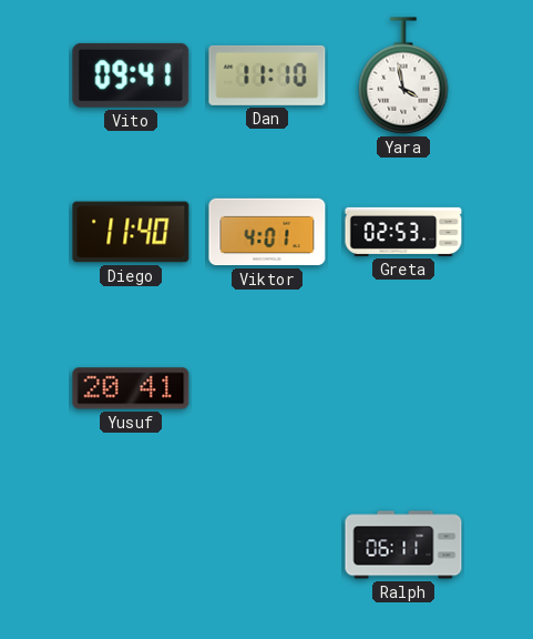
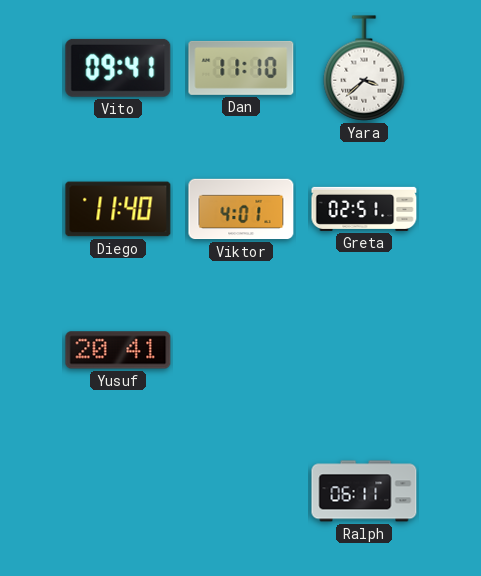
Yara: 3:58 -> 3:38 (364, 68)
Greta: 02:53 -> 02:51 (364, 209)
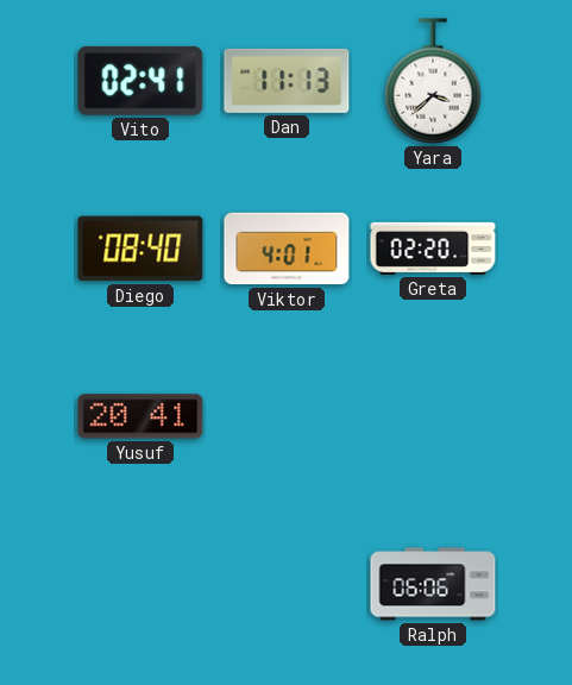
Vito: 09:41 -> 02:41 (140, 81)
Dan: 11:10 -> 11:13 (287, 81)
Diego: 11:40 -> 08:40 (140, 249)
Greta: 02:51 -> 02:20 (433, 249)
Ralph: 06:11 -> 06:06 (433, 584)
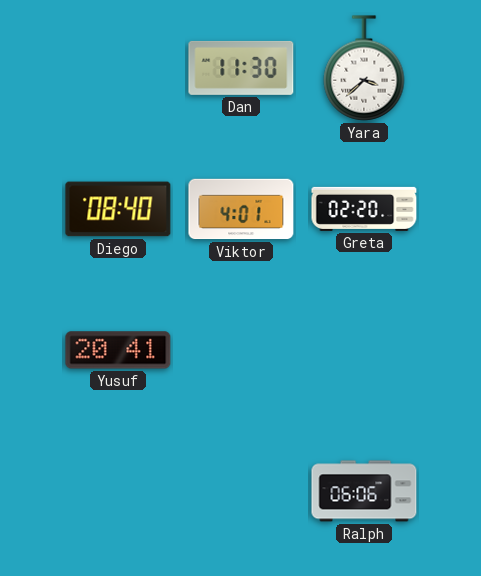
Vito: 02:41 -> none (140, 81)
Dan: 11:13 -> 11:30 (241, 68)
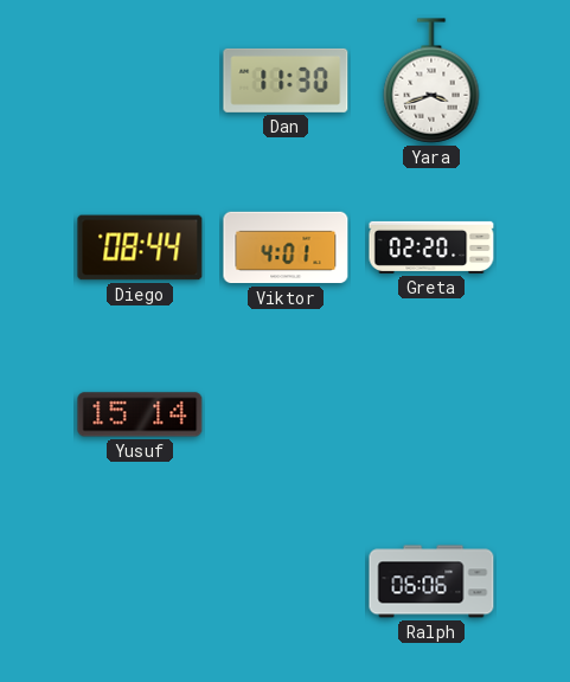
Yara: 3:38 -> 3:42 (431, 81)
Diego: 08:40 -> 08:44 (140, 247)
Yusuf: 20:41 -> 15:14 (140, 414)
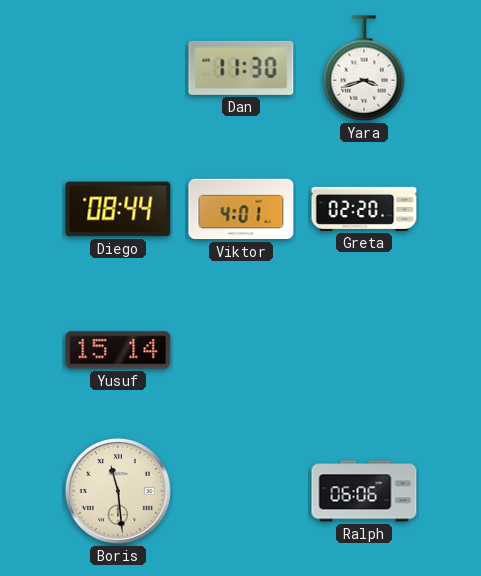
Boris: none -> 11:29 (118, 491)
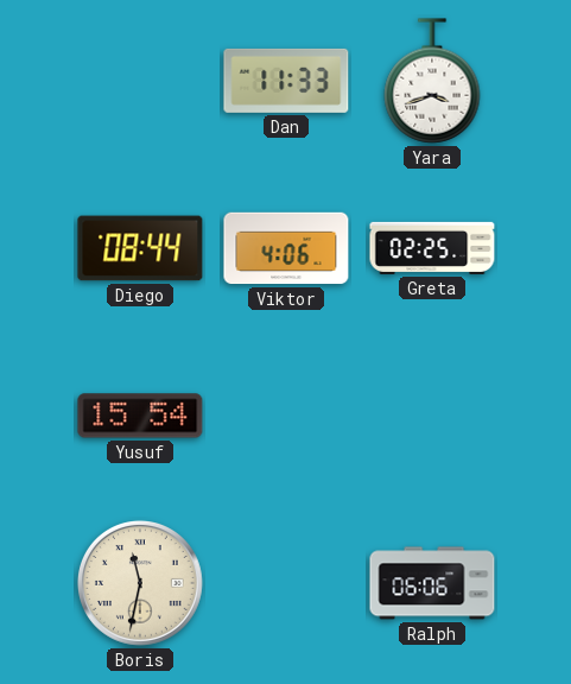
Dan: 11:30 -> 11:33 (286, 81)
Viktor: 4:01 -> 4:06 (286, 248)
Greta: 02:20 -> 02:25 (432, 248)
Yusuf: 15:14 -> 15:54 (140, 416)
Boris: 11:29 -> 11:32 (140, 583)
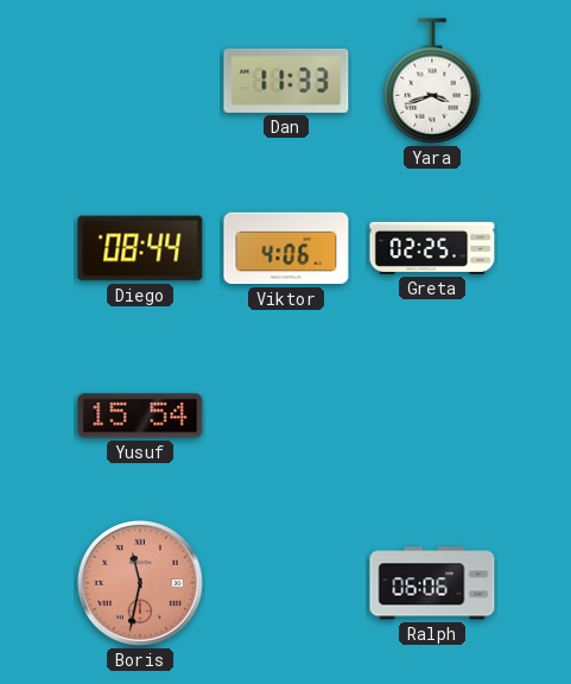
Boris dial: cream -> salmon (140, 583)
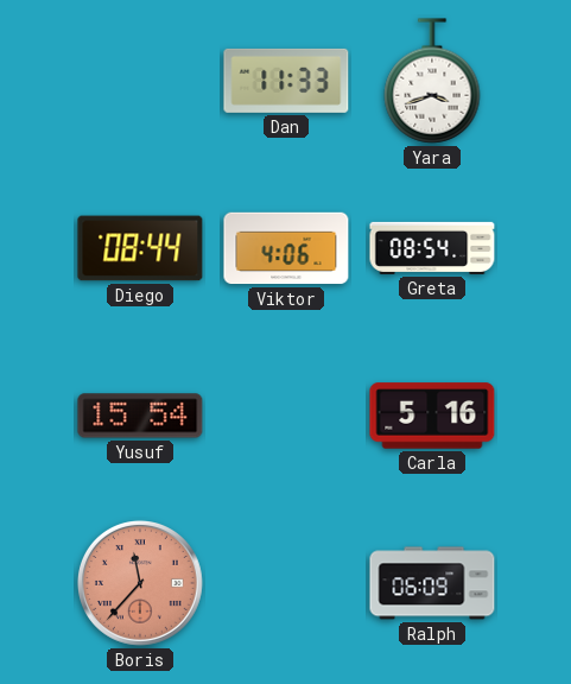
Greta: 02:25 -> 08:54 (432, 248)
Carla: none -> 5:16 (432, 416)
Boris: 11:32 -> 11:37 (140, 583)
Ralph: 06:06 -> 06:09 (432, 583)
